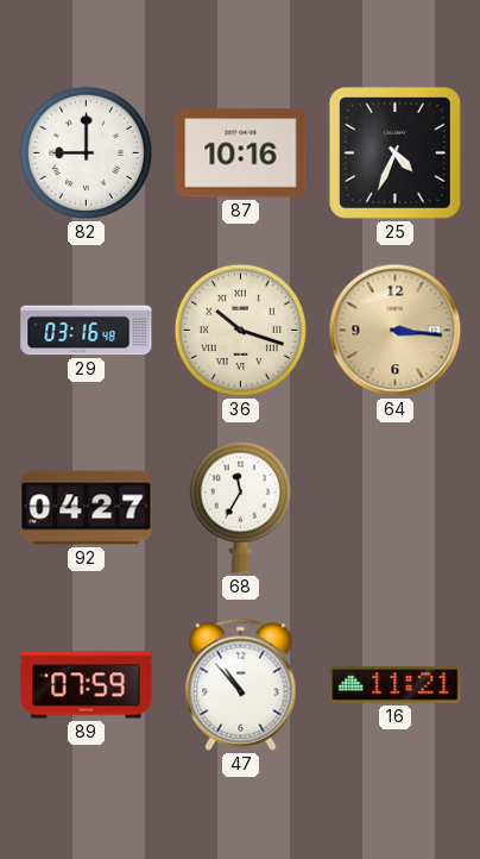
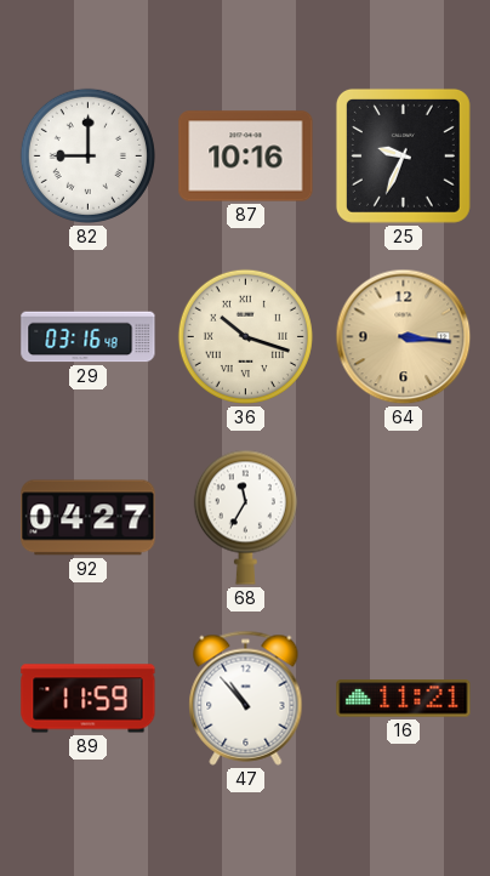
25: 4:34 -> 9:34 (403, 155)
89: 07:59 -> 11:59 (89, 699)
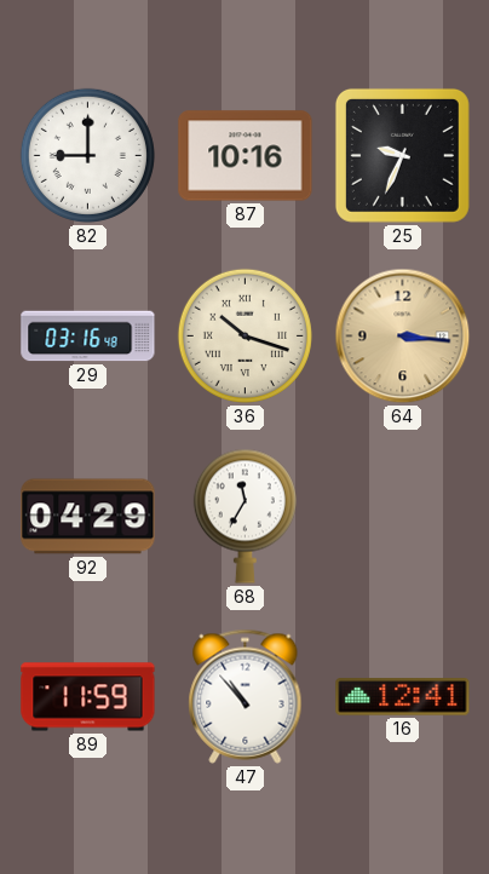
92: 04:27 -> 04:29 (88, 517)
16: 11:21 -> 12:41 (403, 697)
